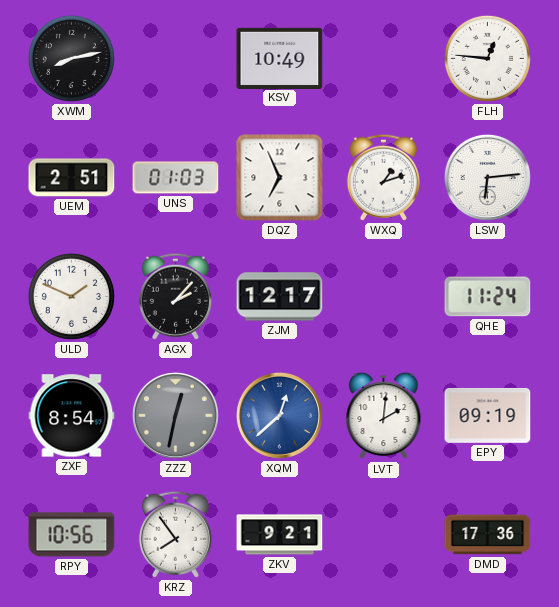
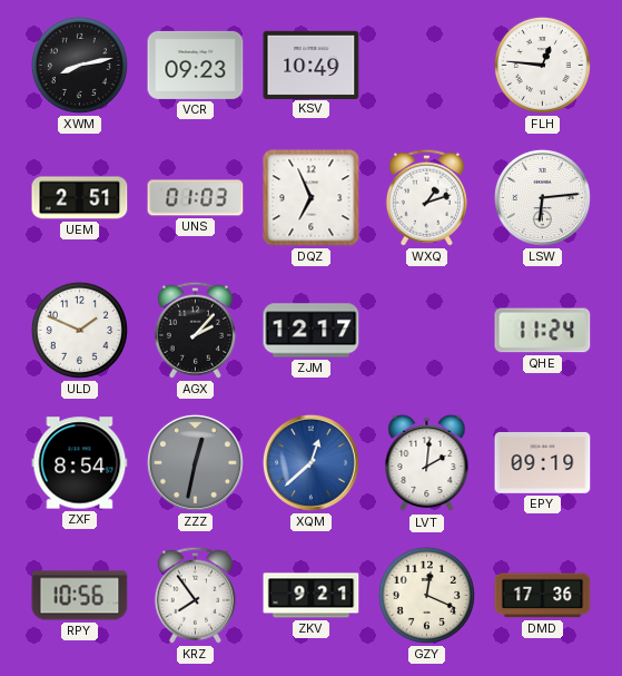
VCR: none -> 09:23 (196, 65)
GZY: none -> 12:19 (426, 595)
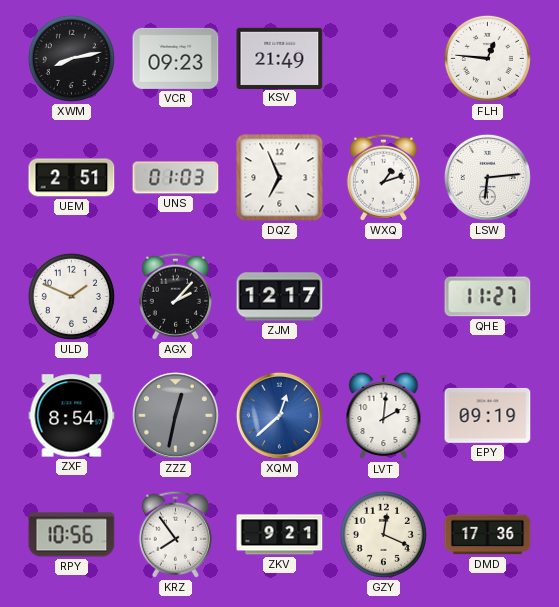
KSV: 10:49 -> 21:49 (280, 58)
QHE: 11:24 -> 11:27 (488, 297)
